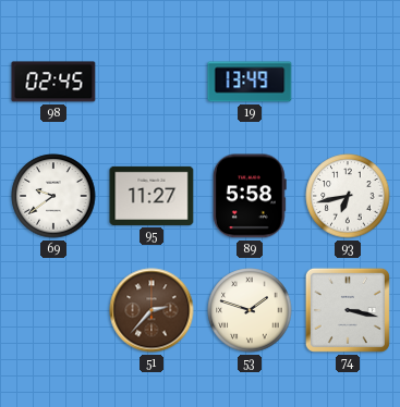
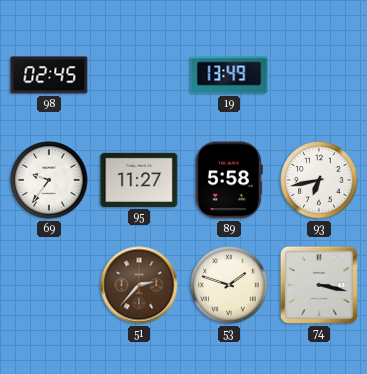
69: 9:39 -> 9:36 (49, 180)
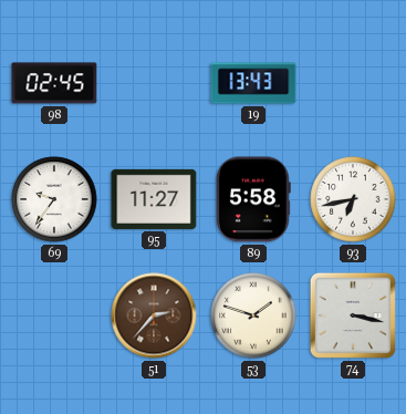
19: 13:49 -> 13:43 (253, 83)
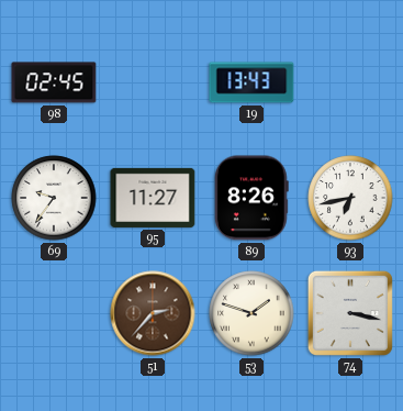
89: 5:58 -> 8:26 (251, 198)
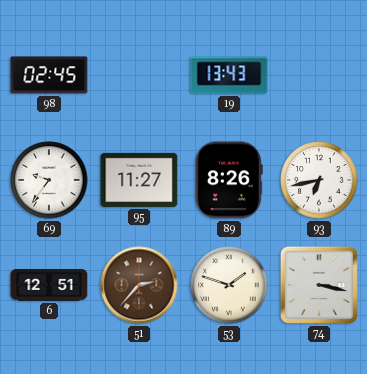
6: none -> 12:51 (49, 286)
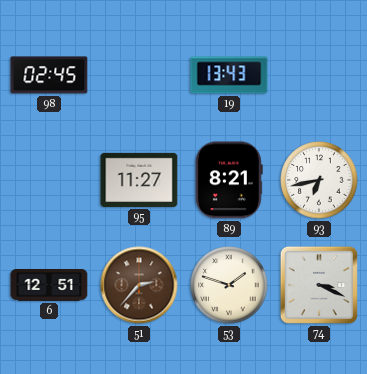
69: 9:36 -> none (49, 180)
89: 8:26 -> 8:21 (229, 180)
74: 3:17 -> 3:19 (319, 285)
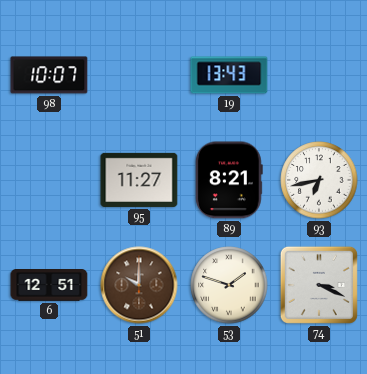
98: 02:45 -> 10:07 (49, 75)
51: 2:37 -> 10:00 (139, 285)
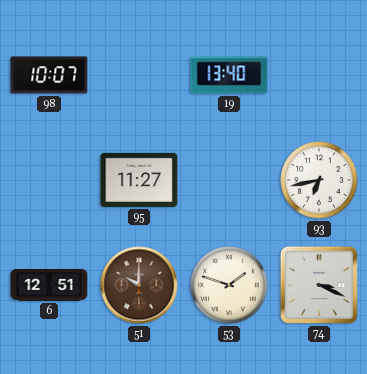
19: 13:43 -> 13:40 (229, 75)
89: 8:21 -> none (229, 180)
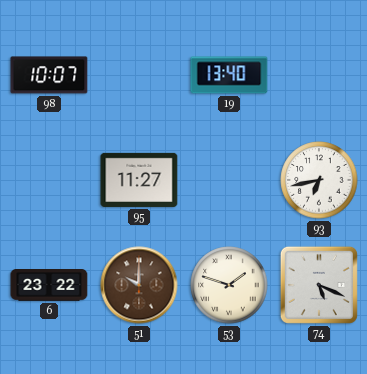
6: 12:51 -> 23:22 (49, 286)
74: 3:19 -> 5:19 (319, 285)
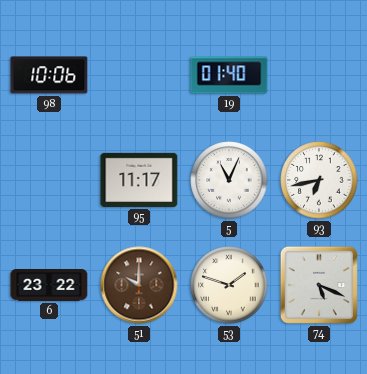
98: 10:07 -> 10:06 (49, 75)
19: 13:40 -> 01:40 (229, 75)
95: 11:27 -> 11:17 (139, 180)
5: none -> 11:04 (229, 180)
